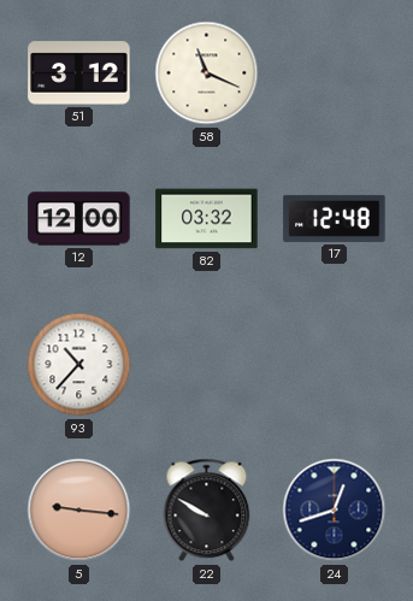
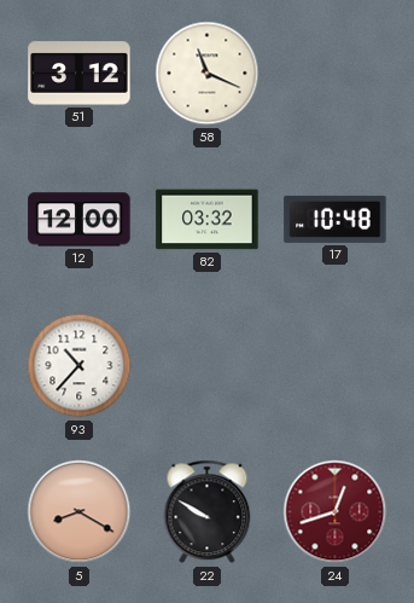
17: 12:48 -> 10:48 (336, 219)
5: 9:16 -> 8:20 (80, 512)
24 dial: navy -> burgundy (336, 512)
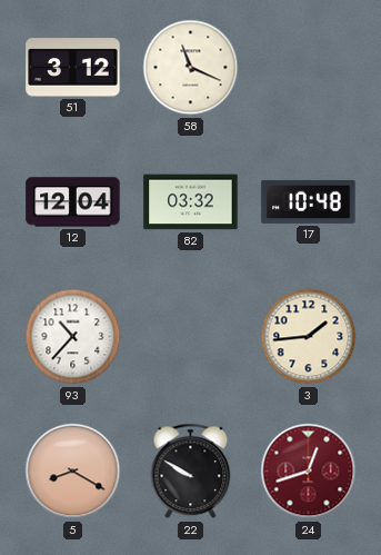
12: 12:00 -> 12:04 (73, 202)
3: none -> 1:44 (309, 337)
